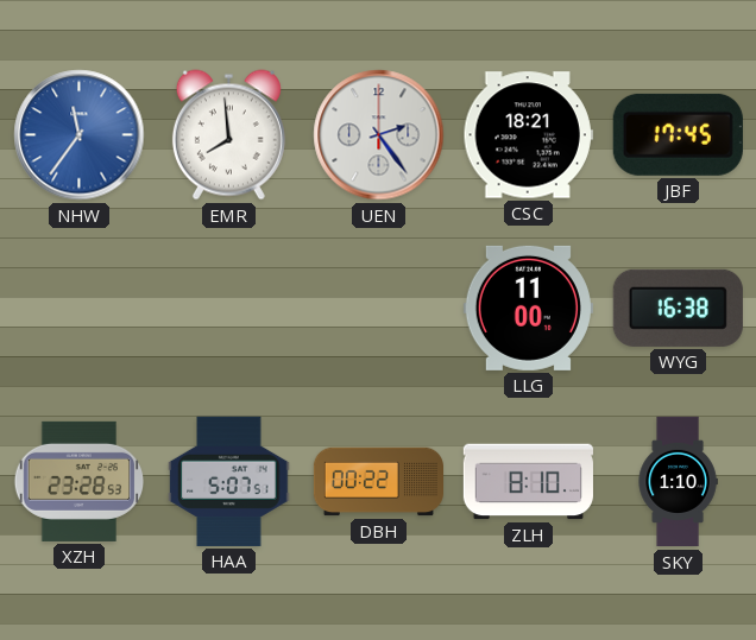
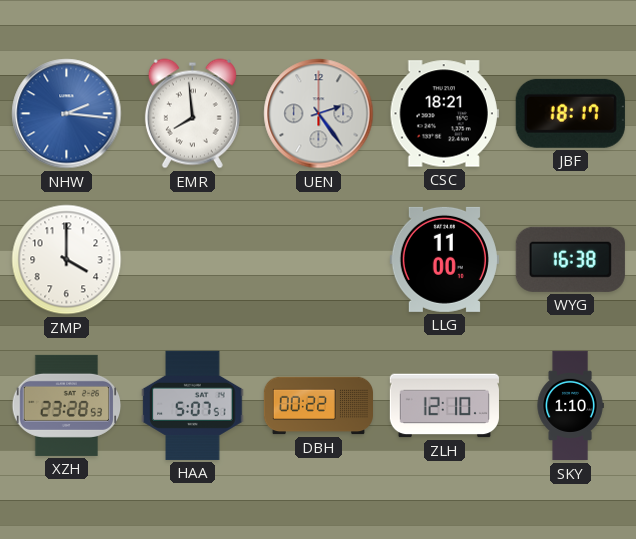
NHW: 11:36 -> 2:16 (67, 114)
JBF: 17:45 -> 18:17 (570, 113)
ZMP: none -> 4:00 (67, 260)
ZLH: 8:10 -> 12:10 (444, 406)
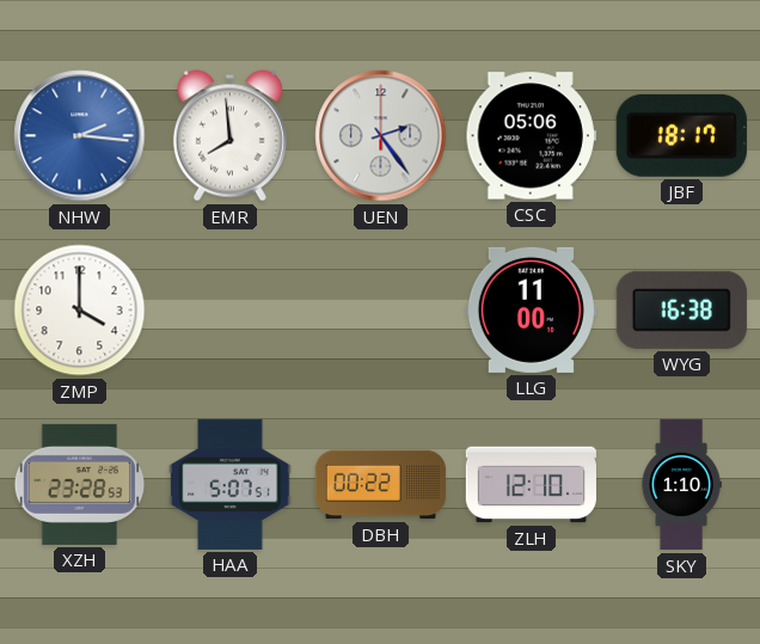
CSC: 18:21 -> 05:06 (531, 136)
